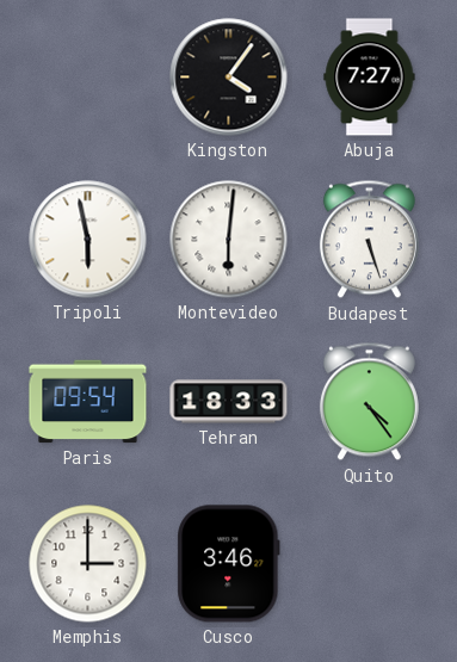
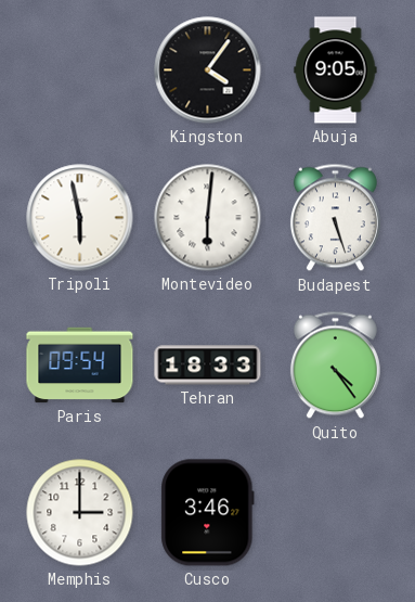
Abuja: 7:27 -> 9:05 (336, 71)
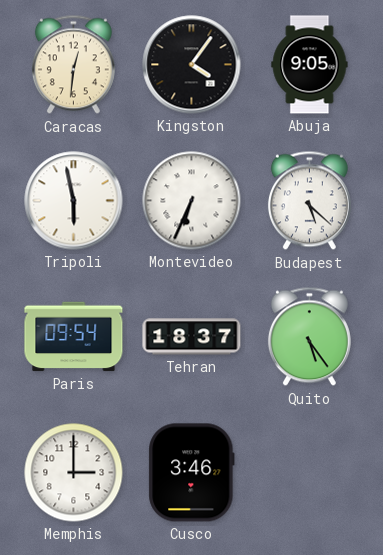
Caracas: none -> 12:31 (73, 65)
Montevideo: 6:01 -> 6:34 (192, 201)
Budapest: 5:27 -> 5:22 (309, 201)
Tehran: 18:33 -> 18:37 (192, 337)
Quito: 4:24 -> 5:24 (309, 337)
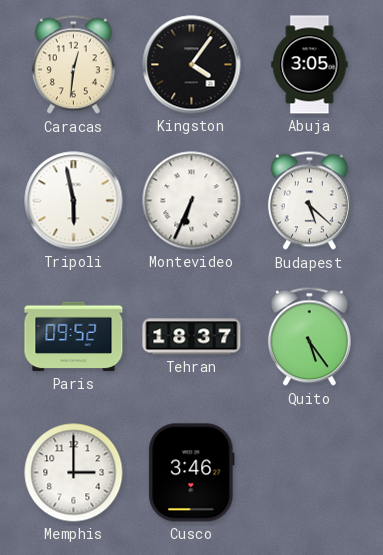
Abuja: 9:05 -> 3:05 (310, 65)
Paris: 09:54 -> 09:52 (74, 337)
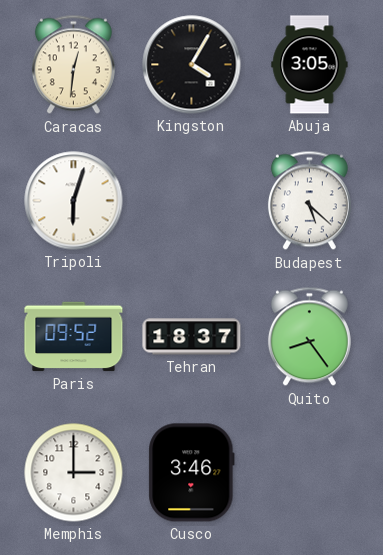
Kingston: 4:06 -> 4:05 (192, 65)
Tripoli: 5:58 -> 6:03 (74, 201)
Montevideo: 6:34 -> none (192, 201)
Quito: 5:24 -> 8:24 (309, 337)
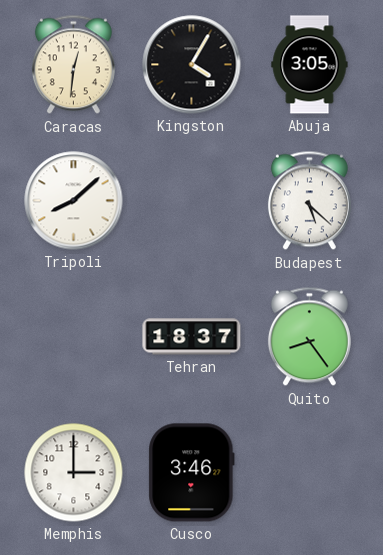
Tripoli: 6:03 -> 8:08 (74, 201)
Paris: 09:52 -> none (74, 337)
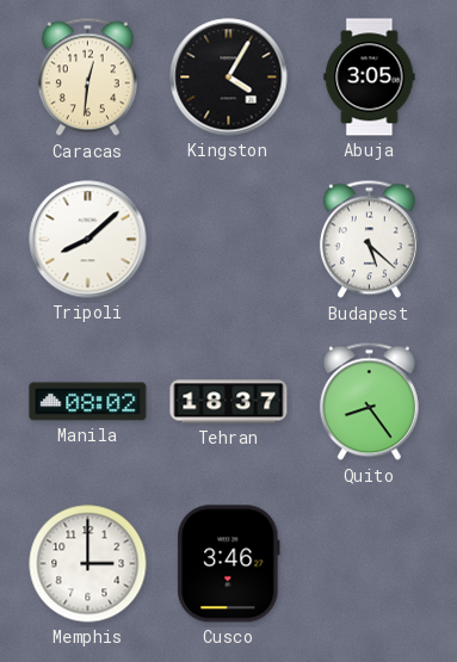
Manila: none -> 08:02 (88, 402)
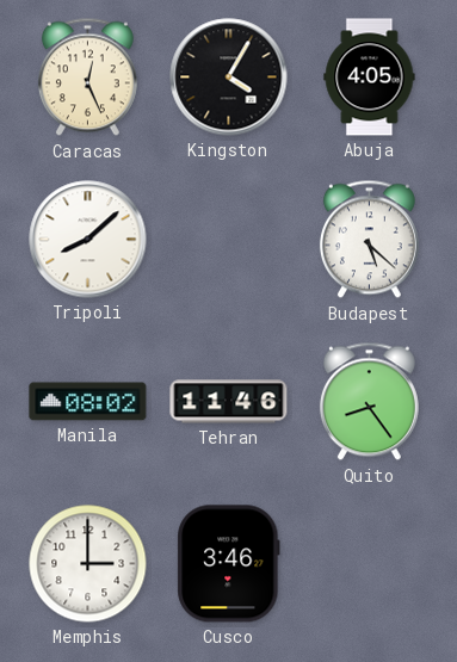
Caracas: 12:31 -> 12:26 (87, 78)
Abuja: 3:05 -> 4:05 (370, 78)
Tehran: 18:37 -> 11:46 (229, 402)
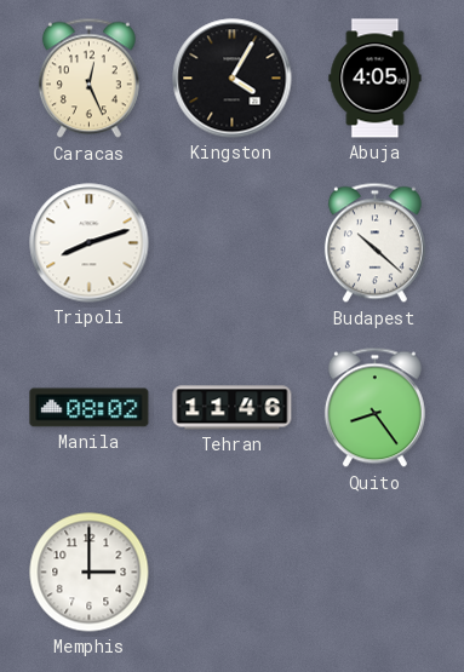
Tripoli: 8:08 -> 8:12 (90, 243)
Budapest: 5:22 -> 10:22 (374, 243)
Cusco: 3:46 -> none (229, 564)
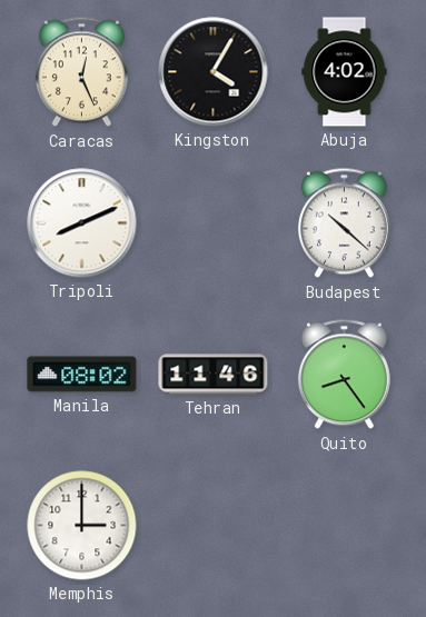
Abuja: 4:05 -> 4:02 (345, 72)
Tripoli: 8:12 -> 8:11 (82, 223)
